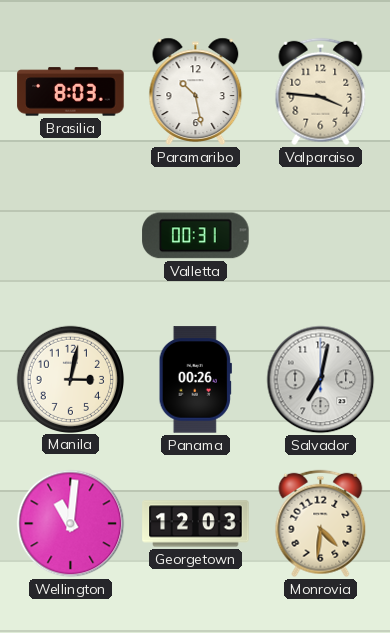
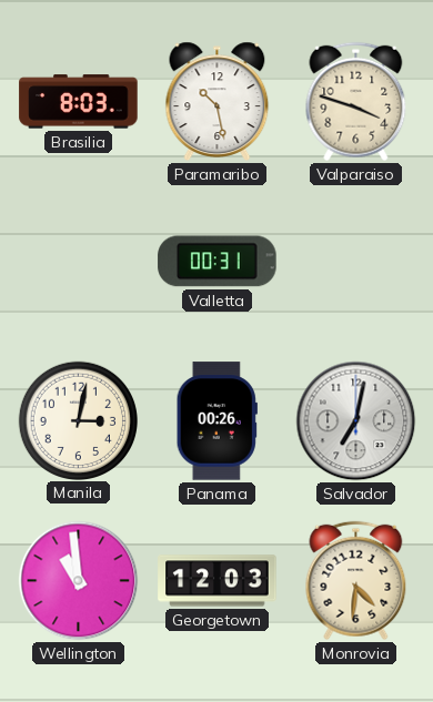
Valparaiso: 3:46 -> 3:48 (356, 102)
Wellington: 11:01 -> 10:59 (79, 581)
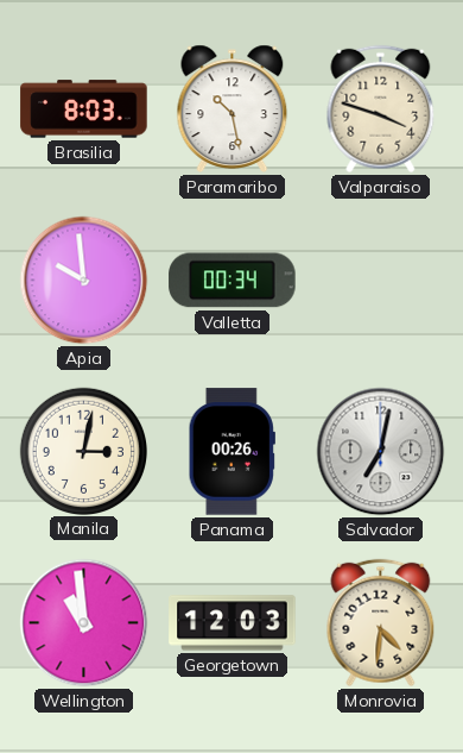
Apia: none -> 9:59 (84, 281)
Valletta: 00:31 -> 00:34 (233, 281)
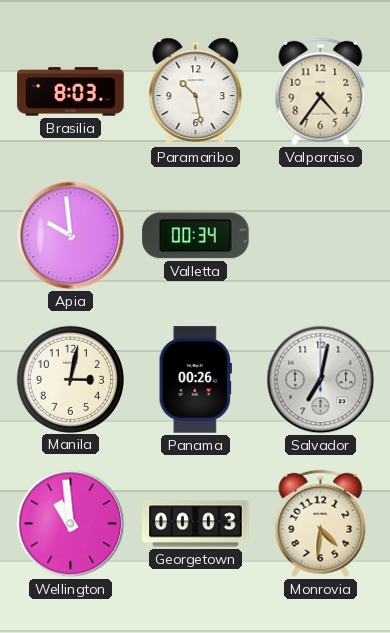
Valparaiso: 3:48 -> 4:36 (321, 92)
Georgetown: 12:03 -> 00:03 (196, 524)
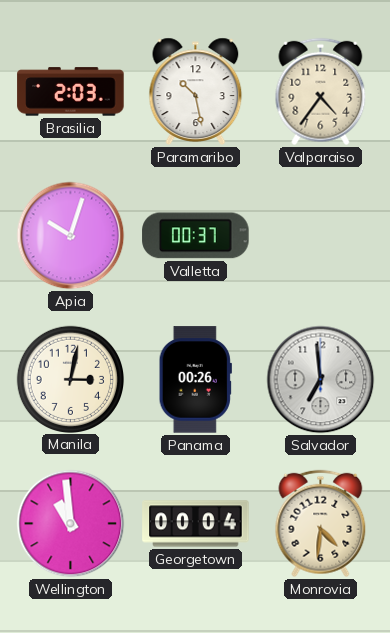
Brasilia: 8:03 -> 2:03 (71, 92)
Apia: 9:59 -> 10:03 (71, 236)
Valletta: 00:34 -> 00:37 (196, 236)
Salvador: 7:02 -> 6:59 (321, 380)
Georgetown: 00:03 -> 00:04 (196, 524)
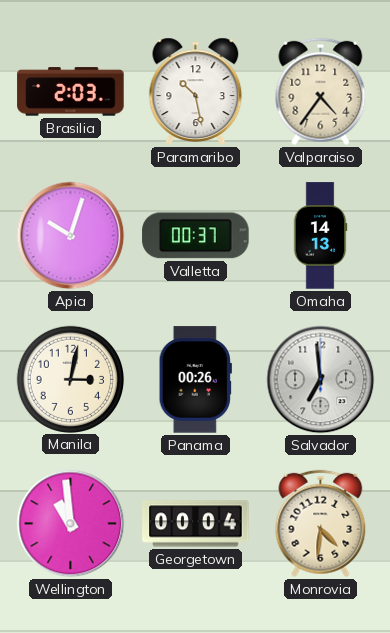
Omaha: none -> 14:13 (320, 236)
